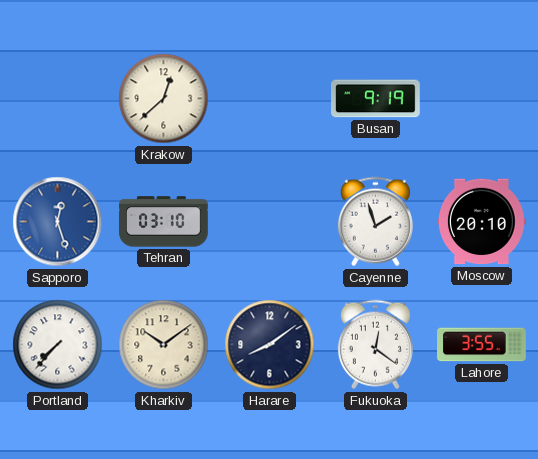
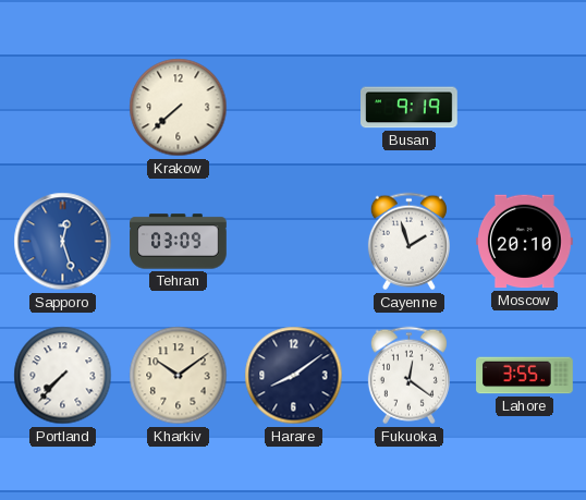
Krakow: 12:38 -> 7:38 (179, 108)
Tehran: 03:10 -> 03:09 (179, 242)
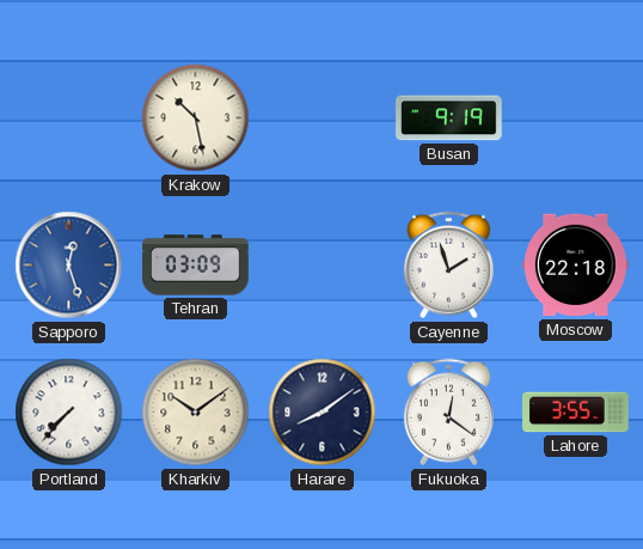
Krakow: 7:38 -> 10:28 (196, 118)
Moscow: 20:10 -> 22:18 (576, 266)
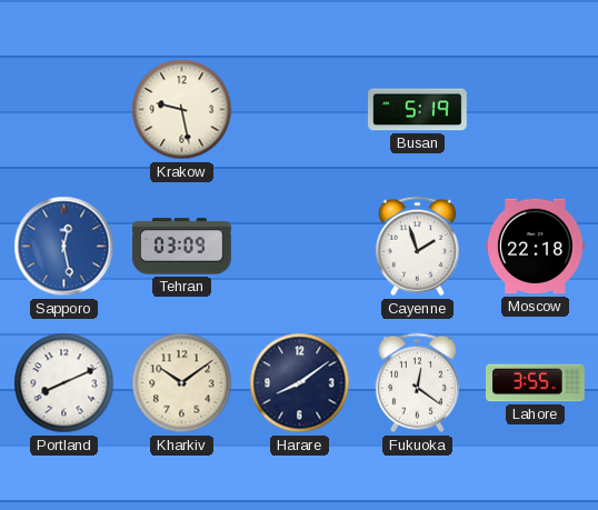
Krakow: 10:28 -> 9:28 (182, 110)
Busan: 9:19 -> 5:19 (418, 110)
Sapporo: 12:27 -> 12:28 (64, 247)
Portland: 7:37 -> 8:11 (64, 383)
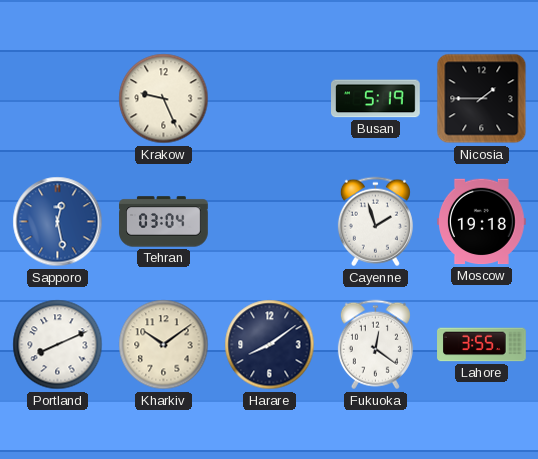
Krakow: 9:28 -> 9:26 (164, 99)
Nicosia: none -> 1:45 (482, 99)
Tehran: 03:09 -> 03:04 (164, 222)
Moscow: 22:18 -> 19:18 (482, 222)
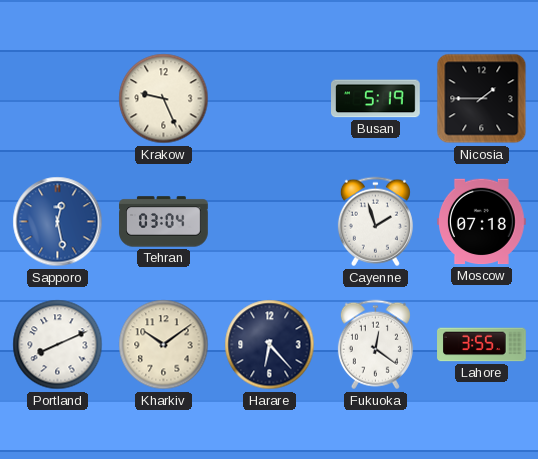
Moscow: 19:18 -> 07:18 (482, 222)
Harare: 8:09 -> 6:23 (270, 345)
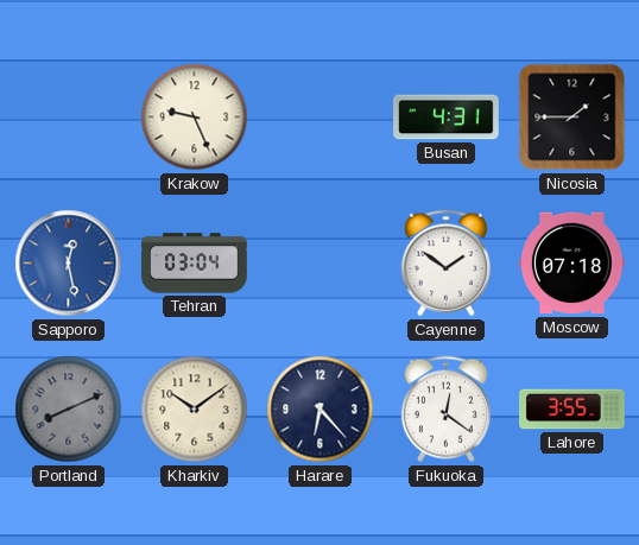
Busan: 5:19 -> 4:31 (447, 118)
Cayenne: 1:57 -> 1:51 (445, 264)
Portland dial: white -> grey (69, 410)
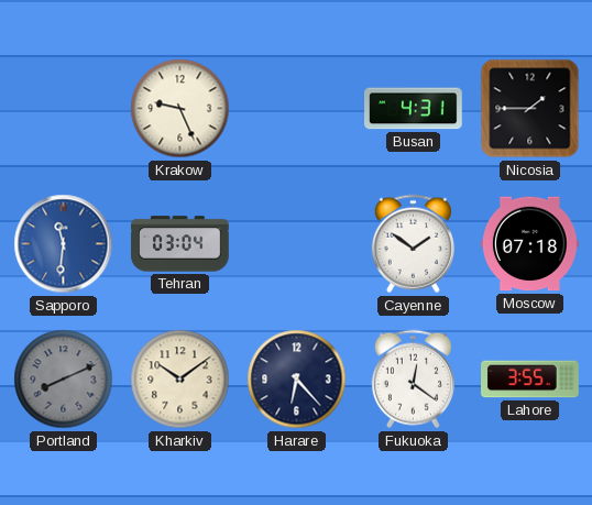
Sapporo: 12:28 -> 11:31 (64, 244)
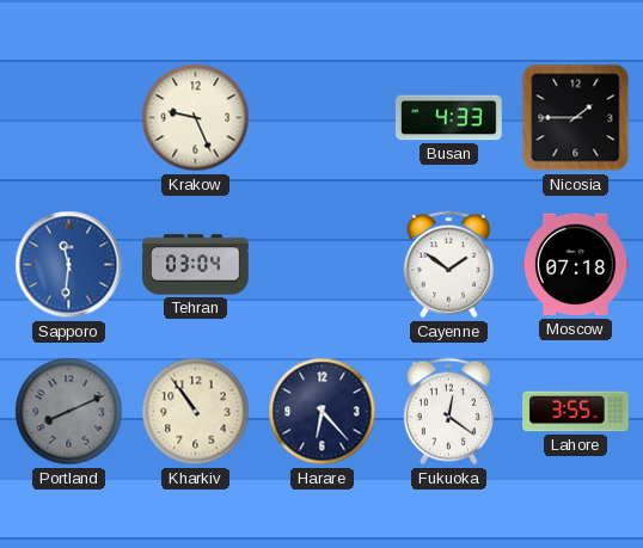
Busan: 4:31 -> 4:33 (449, 118)
Kharkiv: 10:09 -> 10:54 (196, 412)
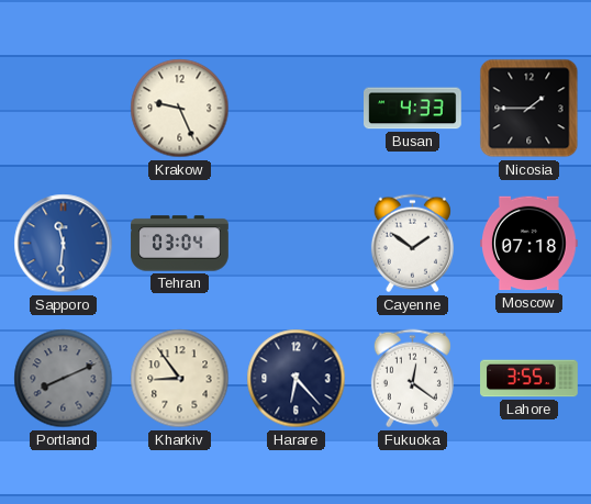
Kharkiv: 10:54 -> 8:54 (180, 379)
